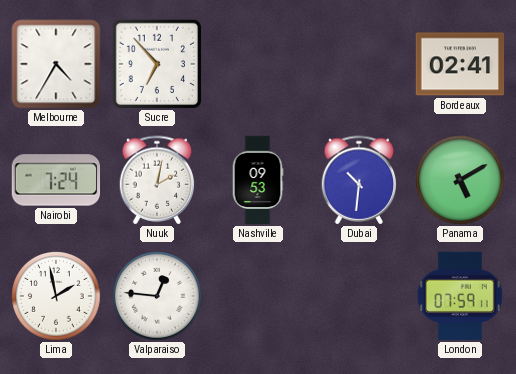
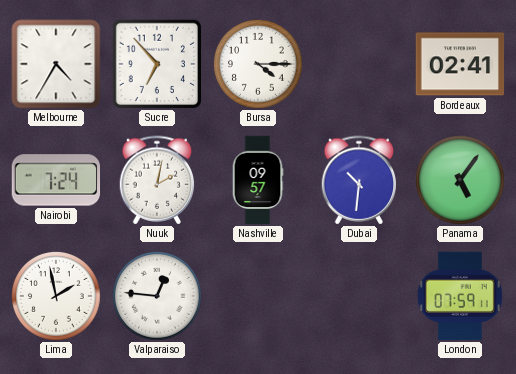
Bursa: none -> 4:15 (258, 64)
Nashville: 09:53 -> 09:57 (258, 180)
Panama: 5:10 -> 5:06 (460, 180)
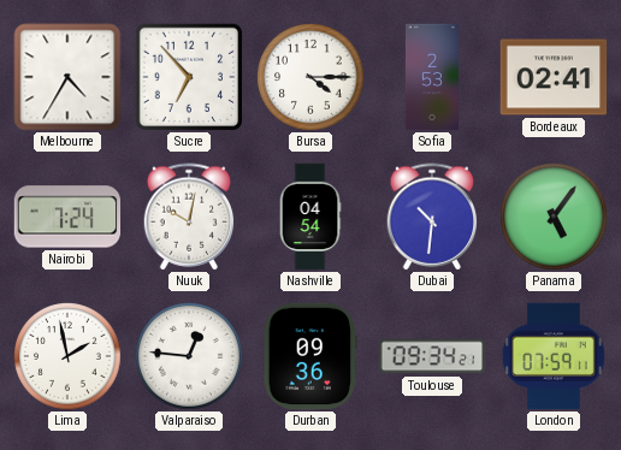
Sofia: none -> 2:53 (432, 77)
Nuuk: 2:02 -> 10:02 (189, 217)
Nashville: 09:57 -> 04:54 (310, 217)
Durban: none -> 09:36 (310, 356)
Toulouse: none -> 09:34 (432, 356)
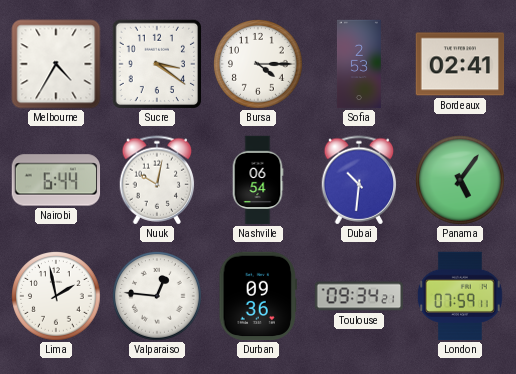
Sucre: 6:53 -> 3:21 (156, 63)
Nairobi: 7:24 -> 6:44 (56, 180)
Nashville: 04:54 -> 06:54 (258, 180)
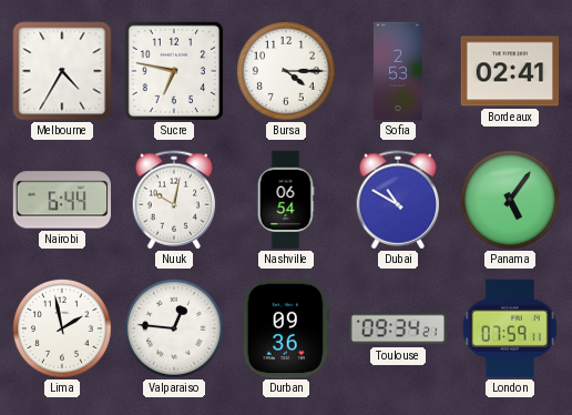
Sucre: 3:21 -> 6:47 (173, 70)
Dubai: 10:31 -> 10:50 (398, 200)
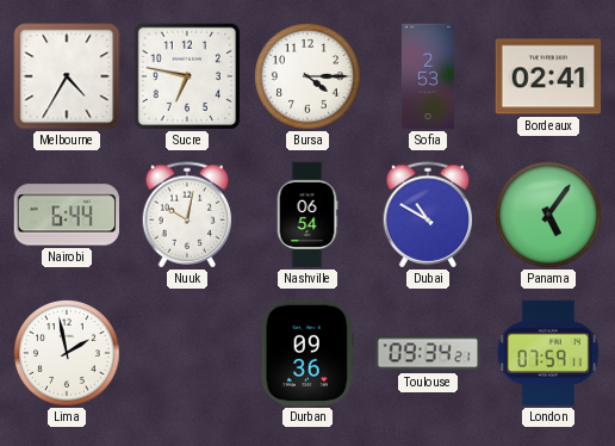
Valparaiso: 12:46 -> none (174, 328)
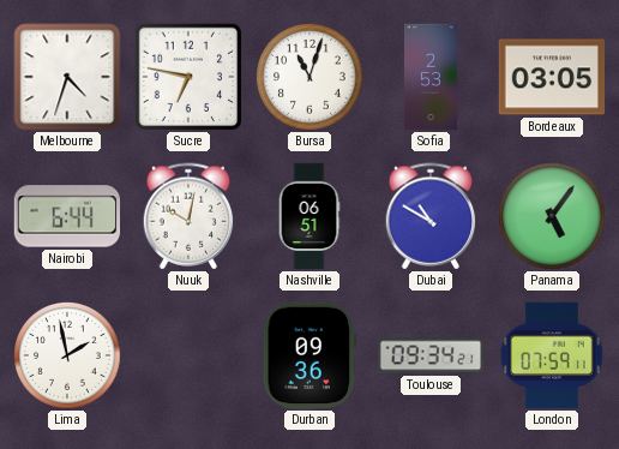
Melbourne: 4:35 -> 4:33 (67, 77)
Bursa: 4:15 -> 11:03 (309, 77)
Bordeaux: 02:41 -> 03:05 (552, 77)
Nashville: 06:54 -> 06:51 (309, 216)
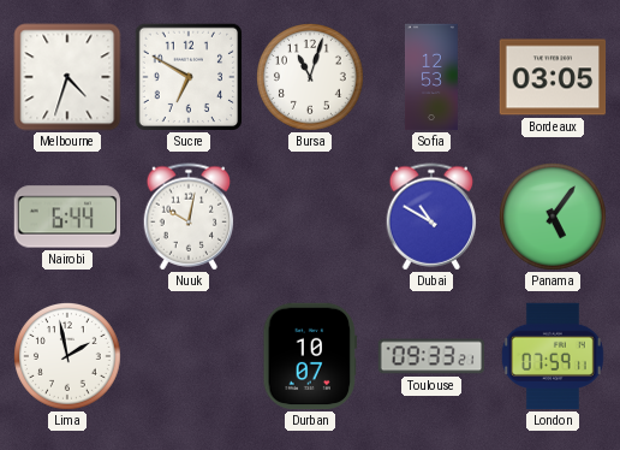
Sucre: 6:47 -> 6:50 (187, 76)
Sofia: 2:53 -> 12:53 (431, 77)
Nashville: 06:51 -> none (309, 216)
Durban: 09:36 -> 10:07 (310, 356)
Toulouse: 09:34 -> 09:33 (431, 356)
